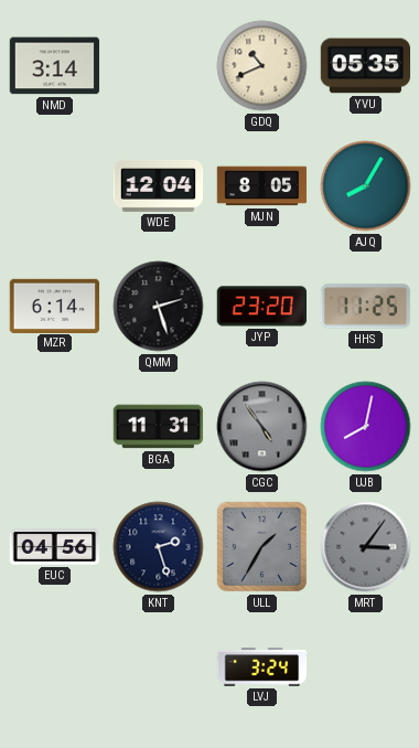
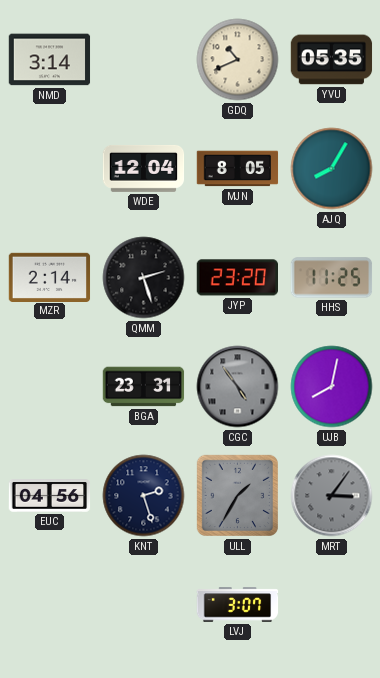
MZR: 6:14 -> 2:14 (50, 277)
BGA: 11:31 -> 23:31 (144, 387)
LVJ: 3:24 -> 3:07 (238, 605)
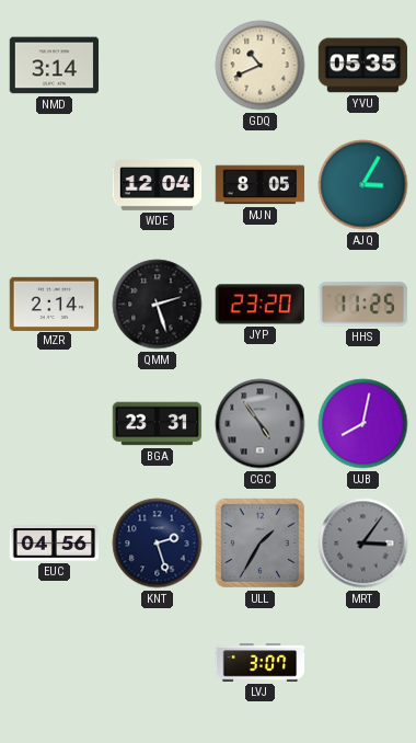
AJQ: 8:05 -> 3:05 (363, 185)
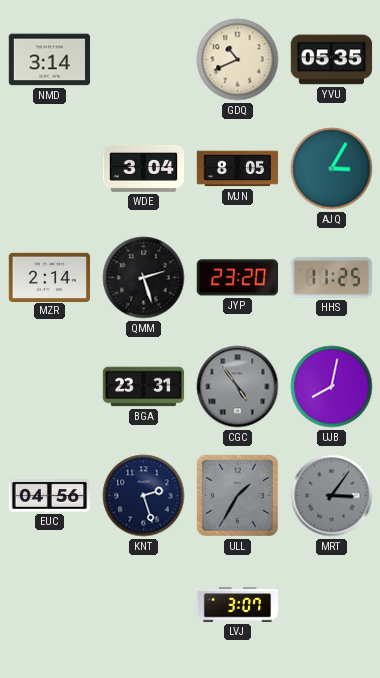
WDE: 12:04 -> 3:04 (144, 168)
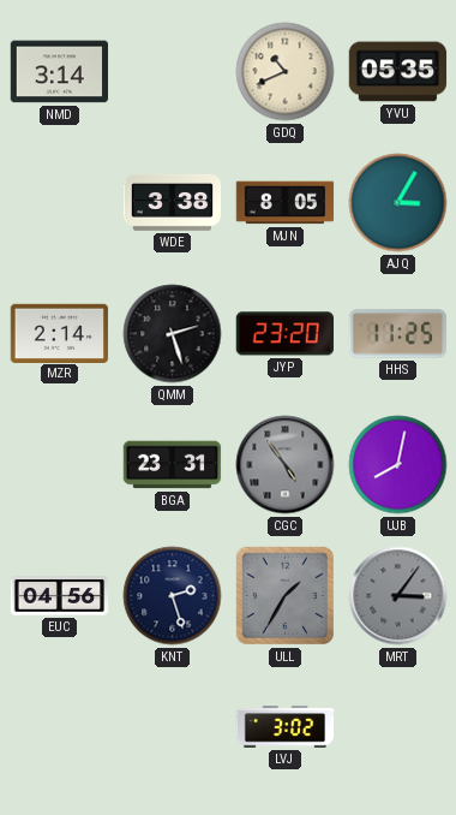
WDE: 3:04 -> 3:38 (173, 202)
LVJ: 3:07 -> 3:02 (286, 727)
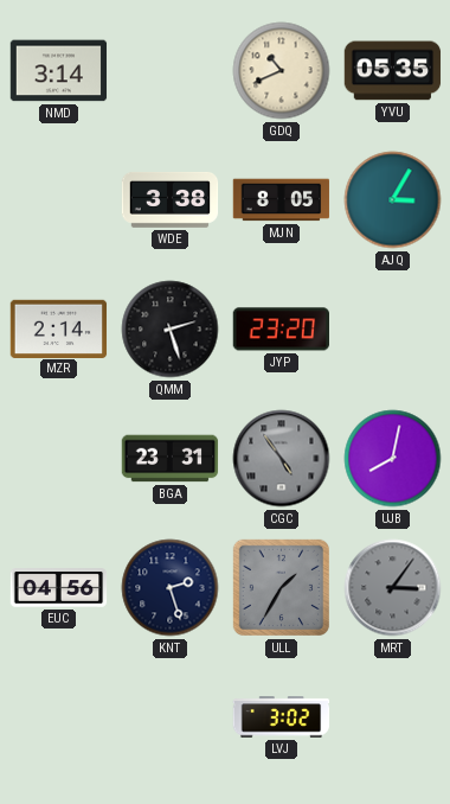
HHS: 11:25 -> none (398, 334)
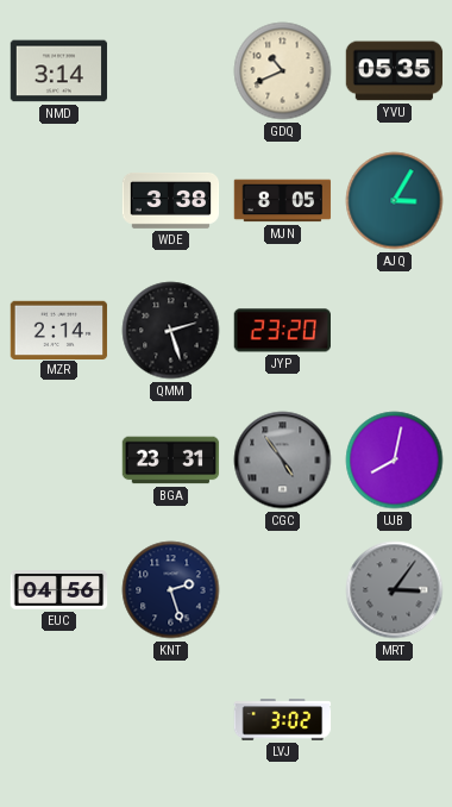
ULL: 1:35 -> none (281, 587)
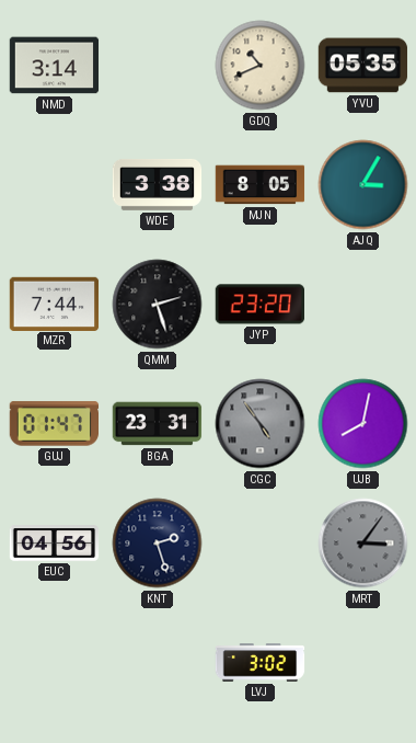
MZR: 2:14 -> 7:44 (55, 304)
GUJ: none -> 01:47 (54, 424)
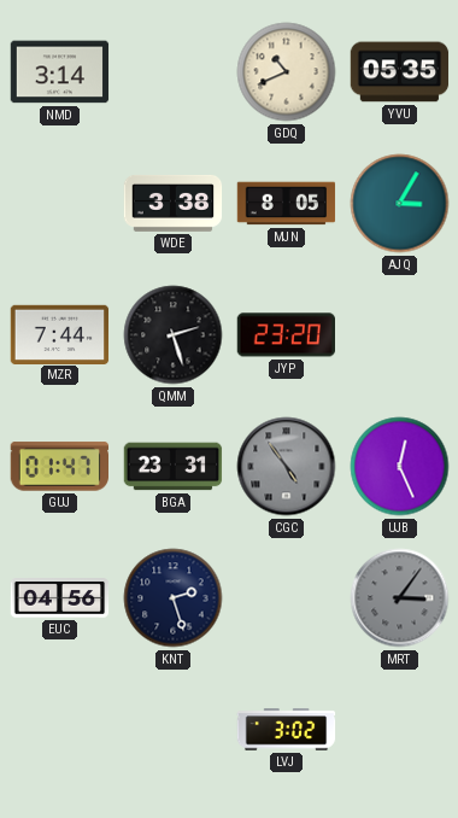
UJB: 8:02 -> 12:26 (400, 467)
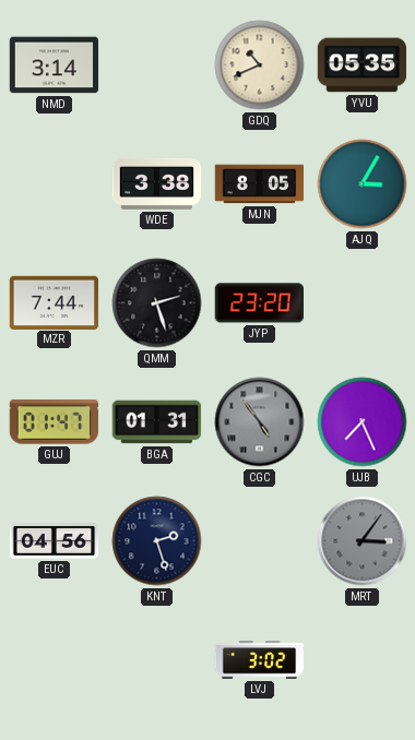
BGA: 23:31 -> 01:31 (157, 422)
UJB: 12:26 -> 7:26 (363, 422)
